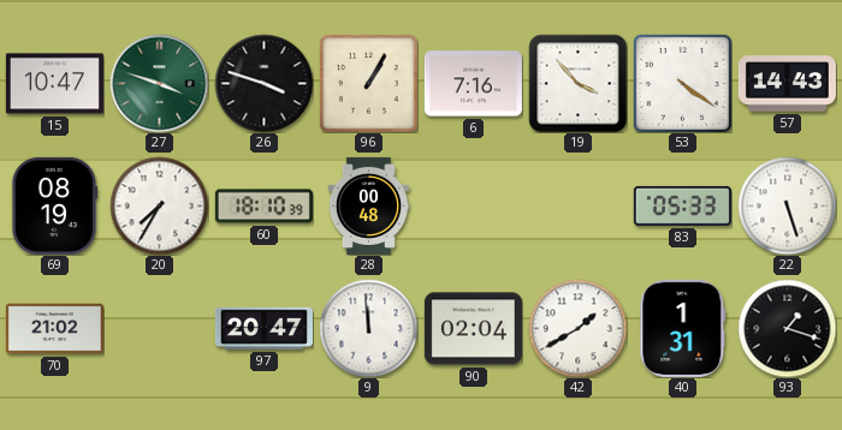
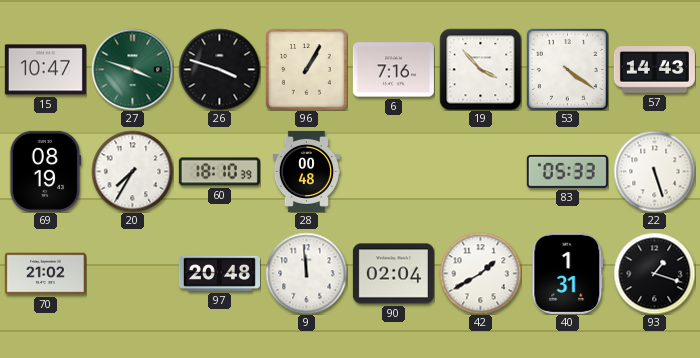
97: 20:47 -> 20:48 (219, 273)
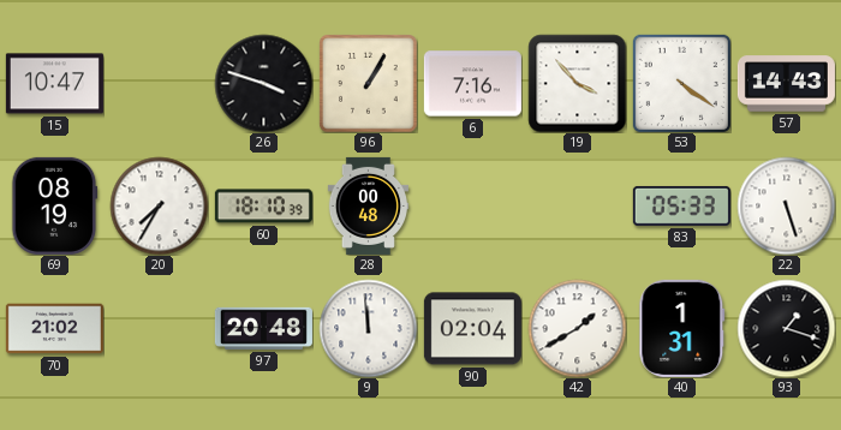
27: 3:48 -> none (132, 69)
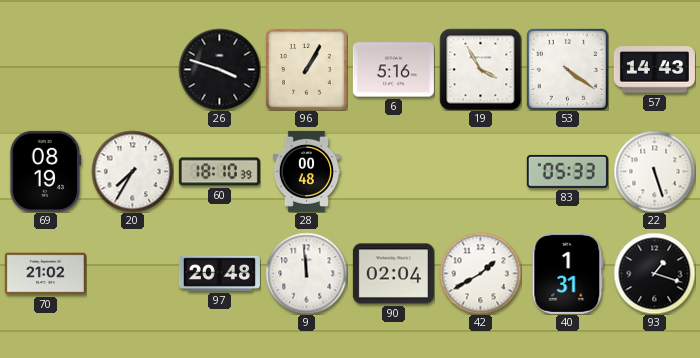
15: 10:47 -> none (54, 84)
6: 7:16 -> 5:16 (393, 70)
19: 3:53 -> 3:55 (480, 69)
